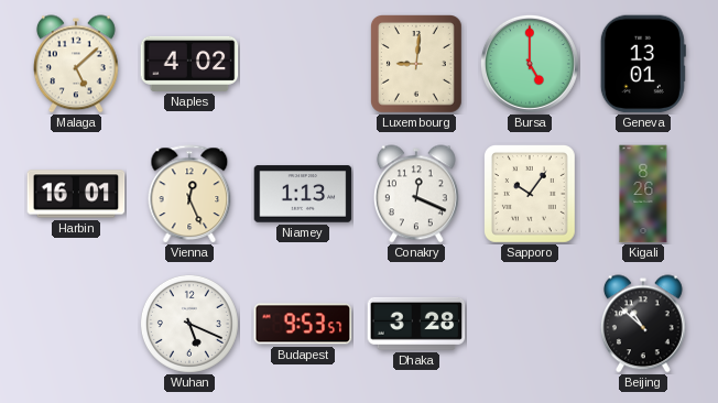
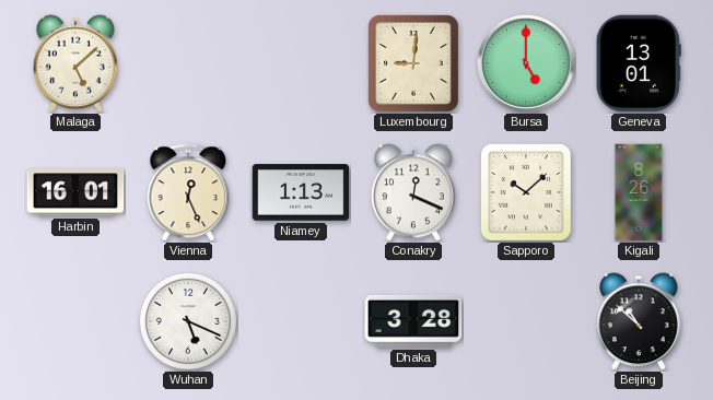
Naples: 4:02 -> none (189, 64)
Sapporo: 10:06 -> 10:08 (527, 193)
Budapest: 9:53 -> none (303, 324)
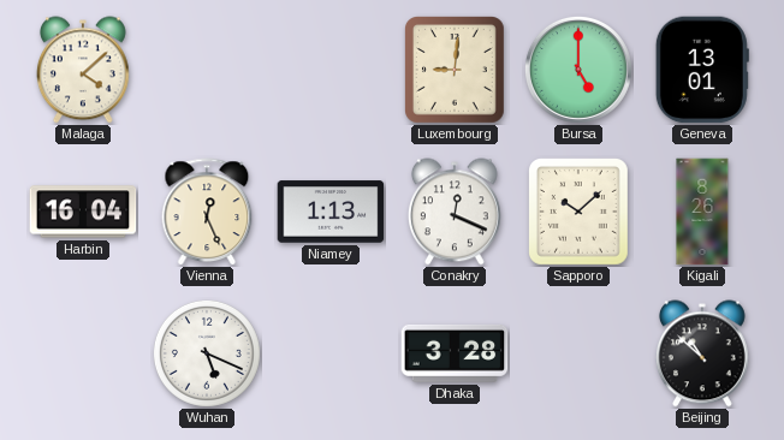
Malaga: 5:08 -> 4:08 (83, 70)
Harbin: 16:01 -> 16:04 (83, 212)
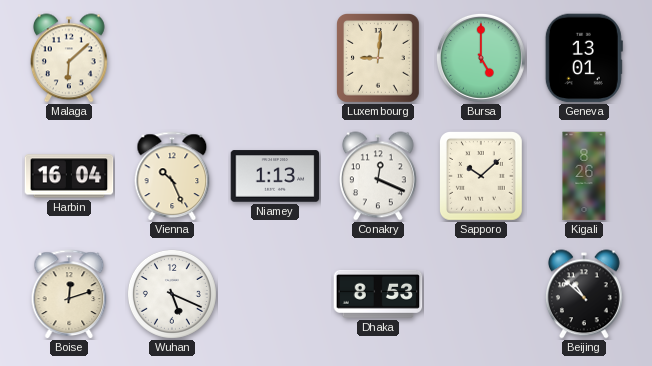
Malaga: 4:08 -> 6:08 (69, 58)
Vienna: 12:26 -> 10:26 (172, 176)
Boise: none -> 12:12 (69, 294)
Dhaka: 3:28 -> 8:53 (378, 294)
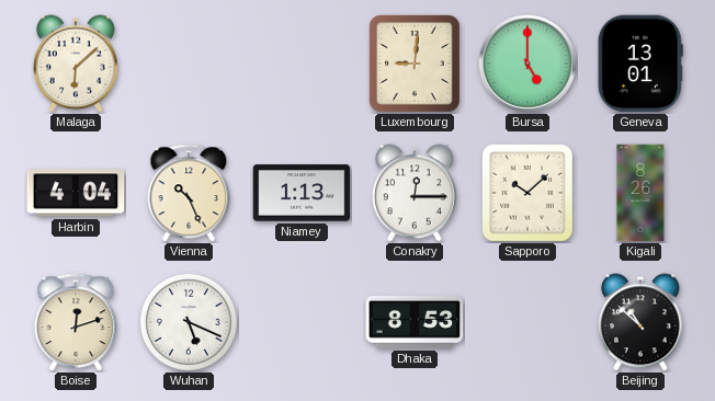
Harbin: 16:04 -> 4:04 (76, 193)
Conakry: 12:19 -> 12:15 (415, 193)
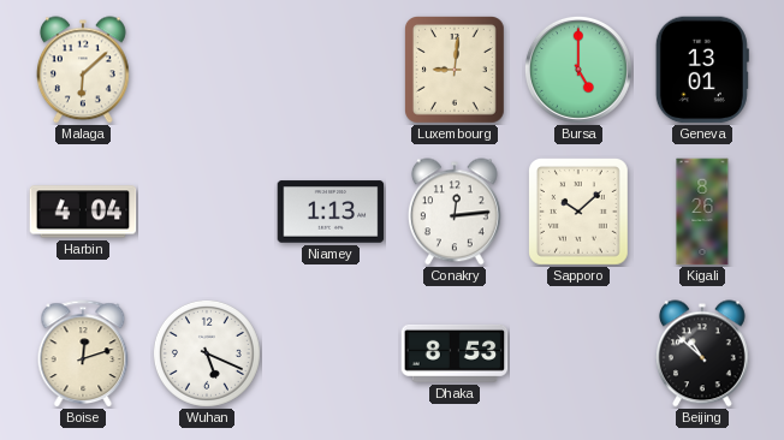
Vienna: 10:26 -> none (189, 193)
Conakry: 12:15 -> 12:14 (455, 212)
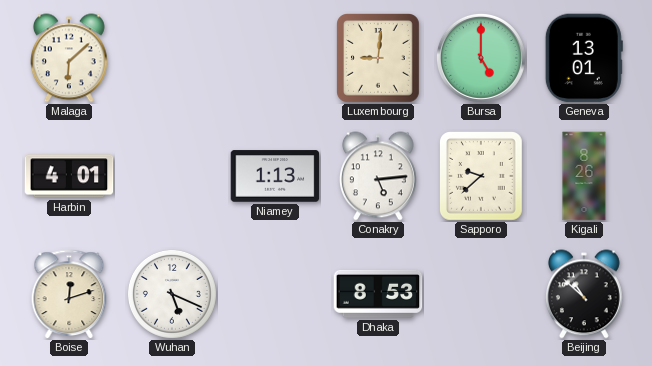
Harbin: 4:04 -> 4:01 (69, 176)
Conakry: 12:14 -> 5:14 (378, 176)
Sapporo: 10:08 -> 9:38 (482, 177)
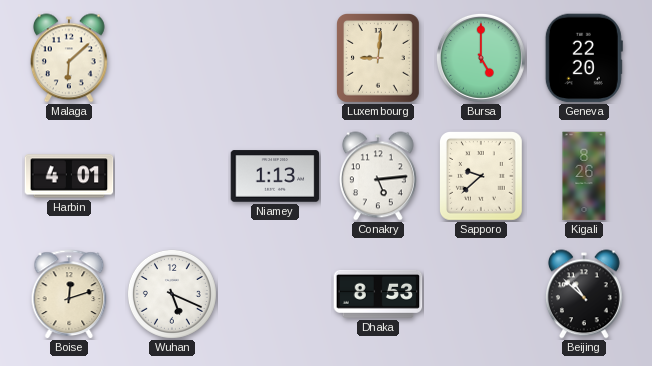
Geneva: 13:01 -> 22:20 (584, 58)
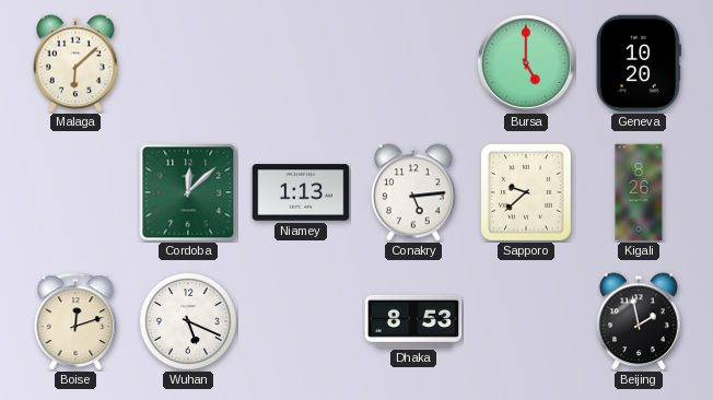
Luxembourg: 9:01 -> none (379, 59)
Geneva: 22:20 -> 10:20 (639, 63)
Harbin: 4:01 -> none (69, 176)
Cordoba: none -> 12:08 (188, 192)
Beijing: 10:52 -> 1:58 (639, 321)
